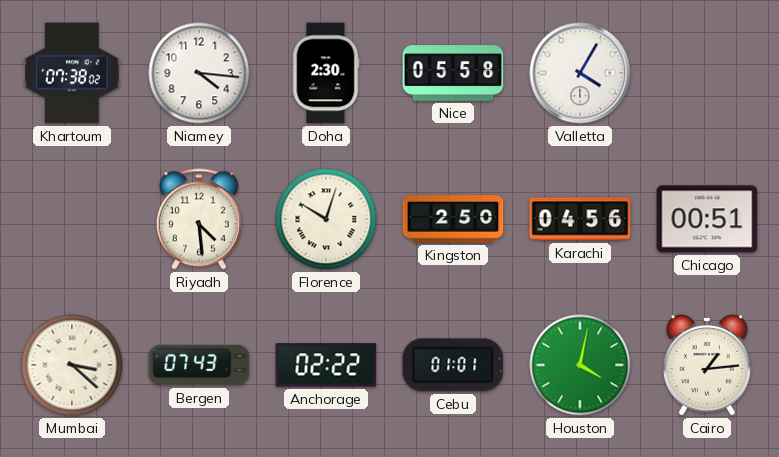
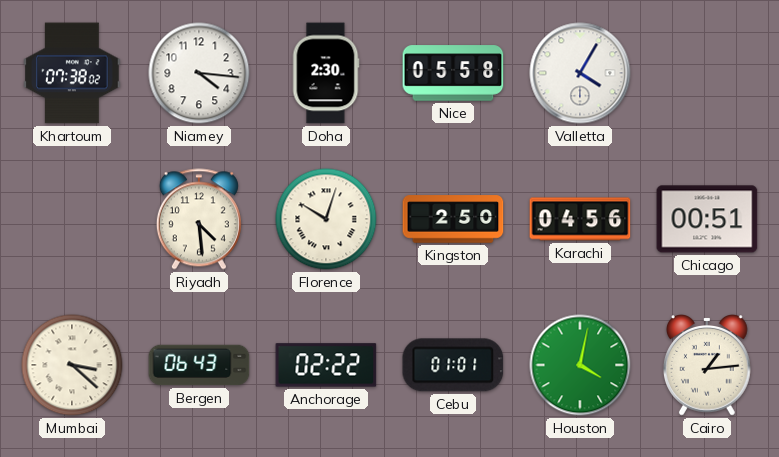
Bergen: 07:43 -> 06:43 (199, 365)
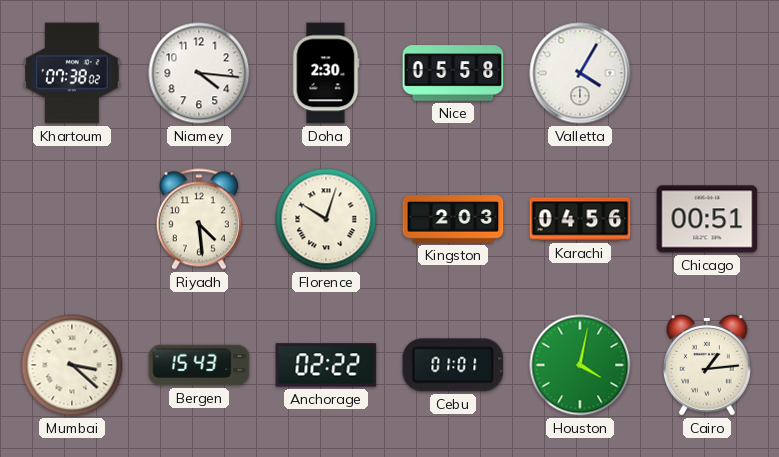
Kingston: 2:50 -> 2:03 (453, 219)
Bergen: 06:43 -> 15:43 (199, 365)
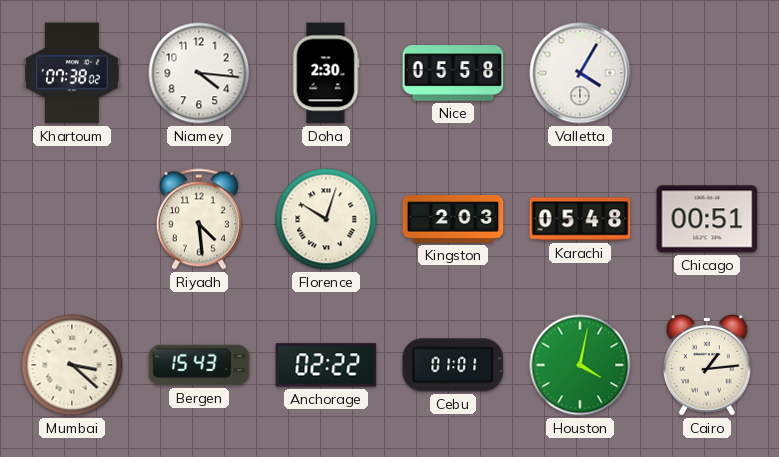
Karachi: 04:56 -> 05:48 (580, 219)
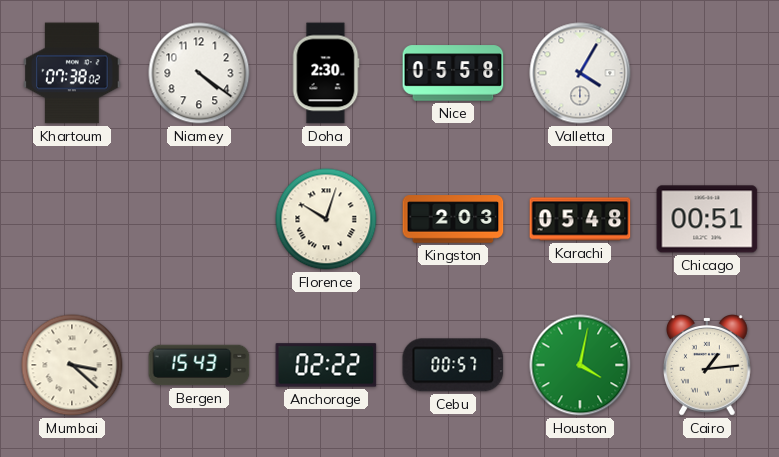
Niamey: 4:16 -> 4:21 (199, 73)
Riyadh: 4:29 -> none (199, 219)
Cebu: 01:01 -> 00:57 (453, 365)
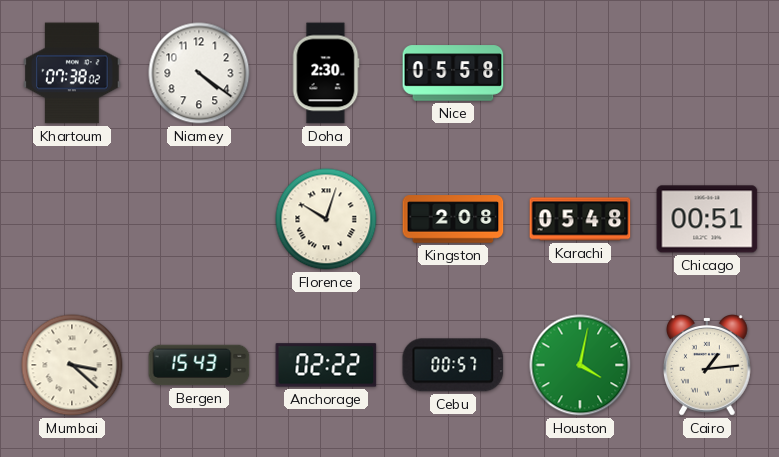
Valletta: 4:05 -> none (580, 73)
Kingston: 2:03 -> 2:08 (453, 219)
